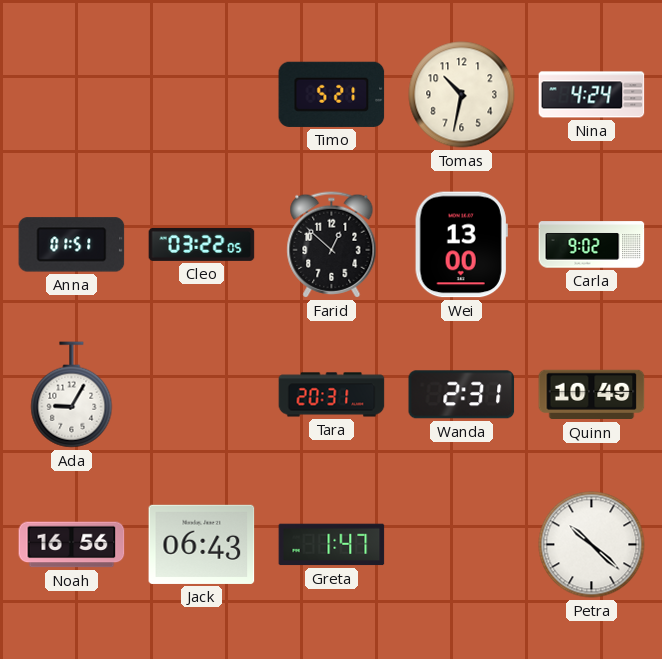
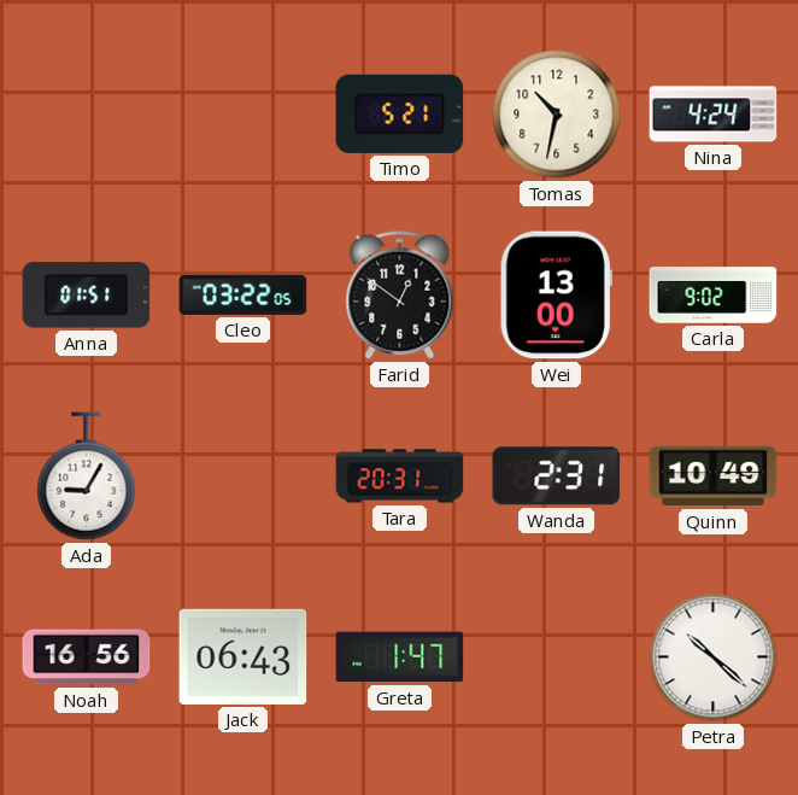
Farid: 12:52 -> 12:51 (400, 296)
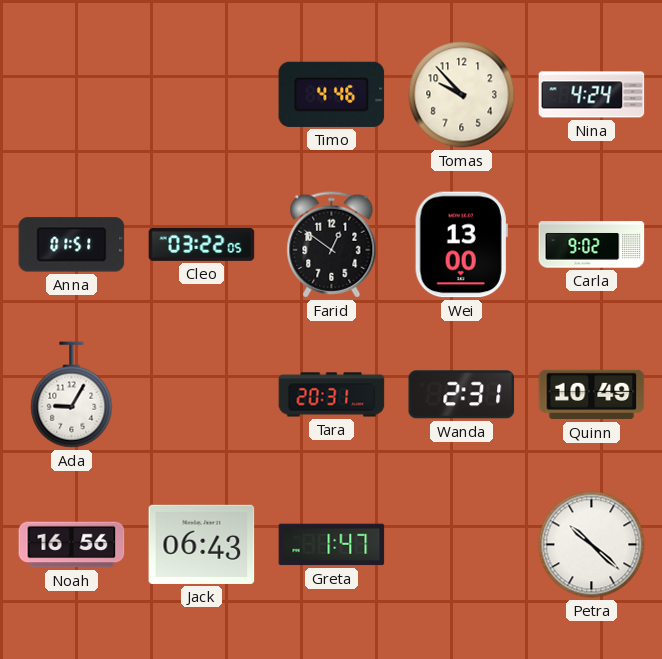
Timo: 5:21 -> 4:46 (332, 94)
Tomas: 10:32 -> 9:53 (462, 95)
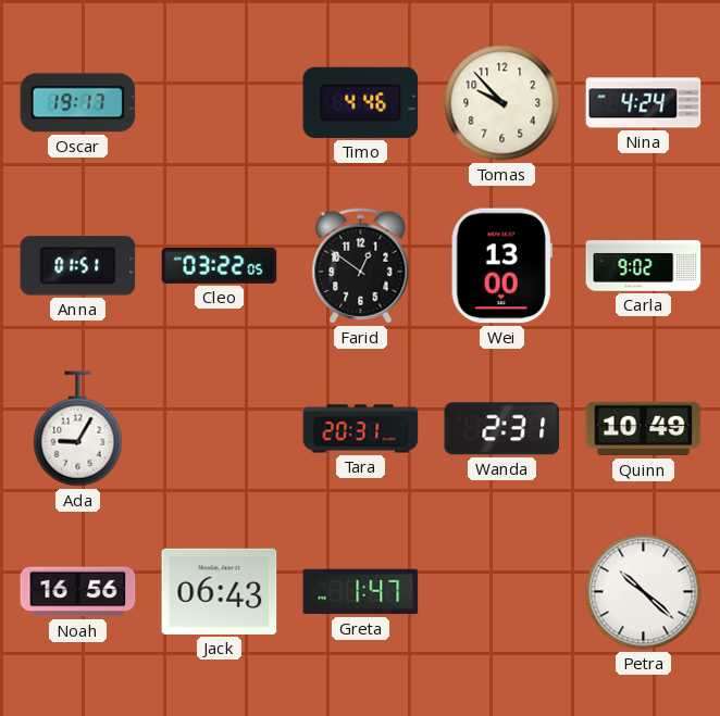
Oscar: none -> 19:17 (78, 103)
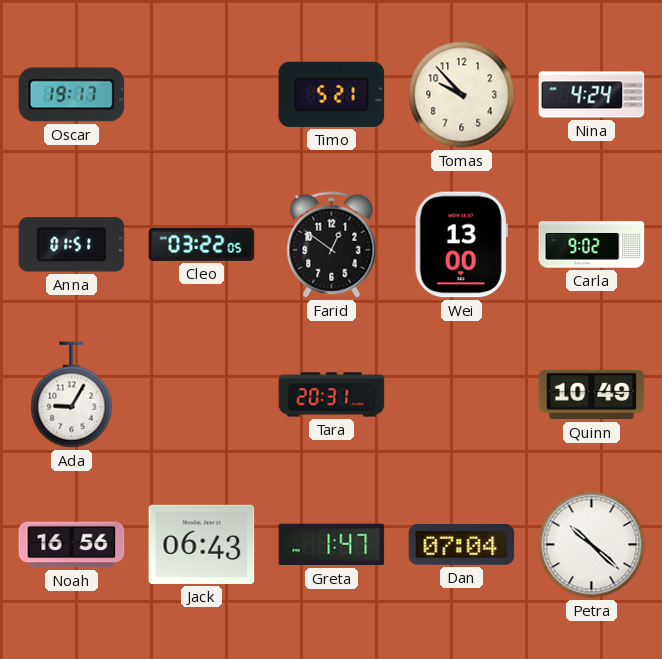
Timo: 4:46 -> 5:21 (332, 94)
Wanda: 2:31 -> none (502, 429)
Dan: none -> 07:04 (462, 545)
